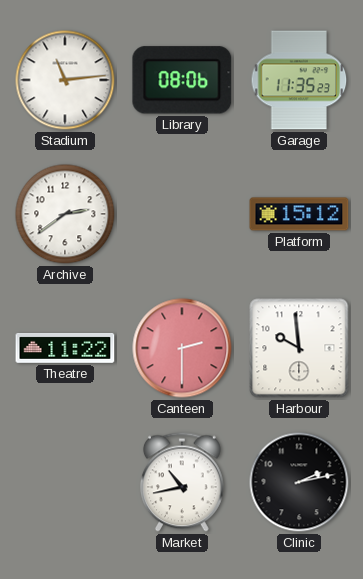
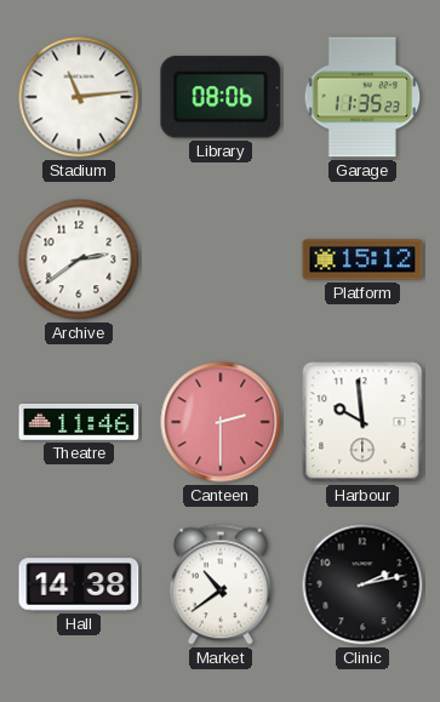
Theatre: 11:22 -> 11:46 (79, 422)
Hall: none -> 14:38 (79, 584)
Market: 10:43 -> 10:39 (221, 584)
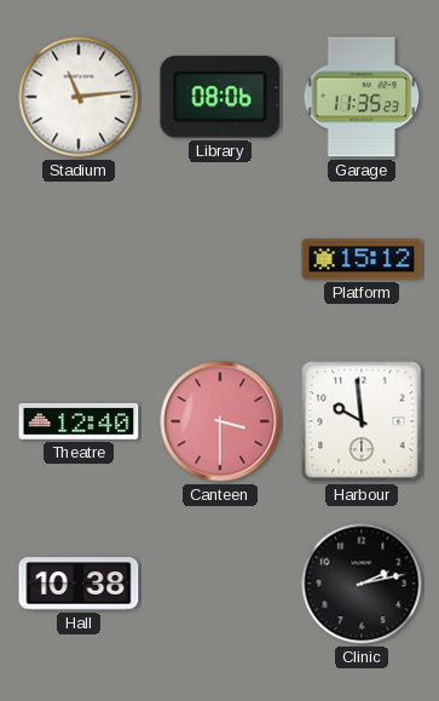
Archive: 2:39 -> none (79, 259)
Theatre: 11:46 -> 12:40 (79, 421)
Canteen: 2:30 -> 3:30 (220, 421)
Hall: 14:38 -> 10:38 (79, 584)
Market: 10:39 -> none (221, 584)
